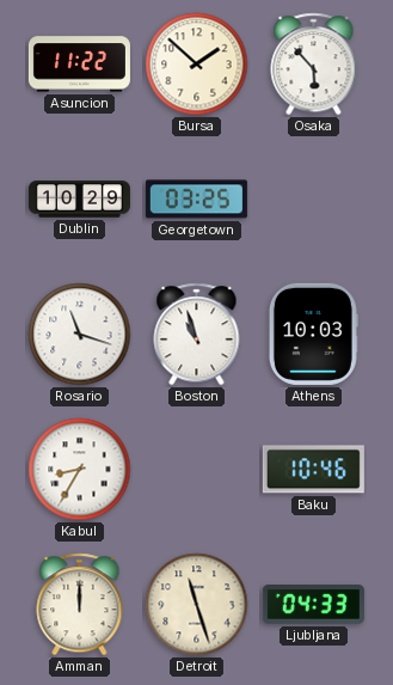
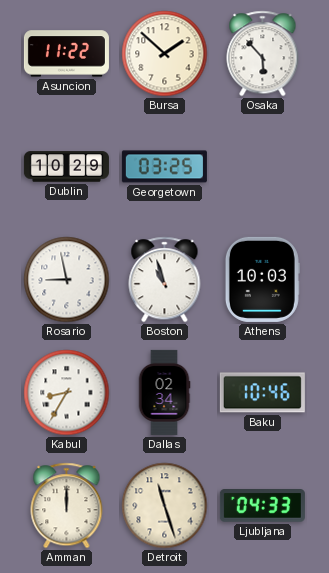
Rosario: 11:18 -> 8:58 (67, 280)
Dallas: none -> 02:34 (164, 392)
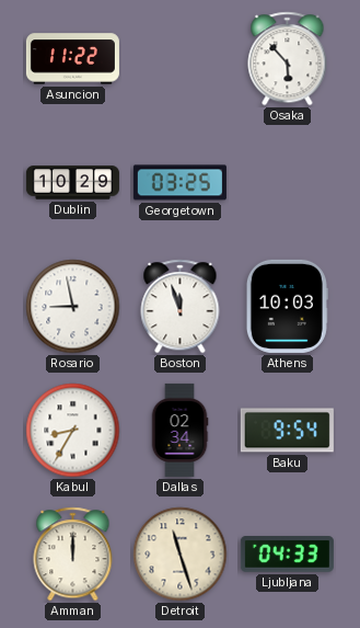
Bursa: 1:52 -> none (165, 54)
Boston: 10:57 -> 11:57 (181, 307)
Baku: 10:46 -> 9:54 (287, 431)
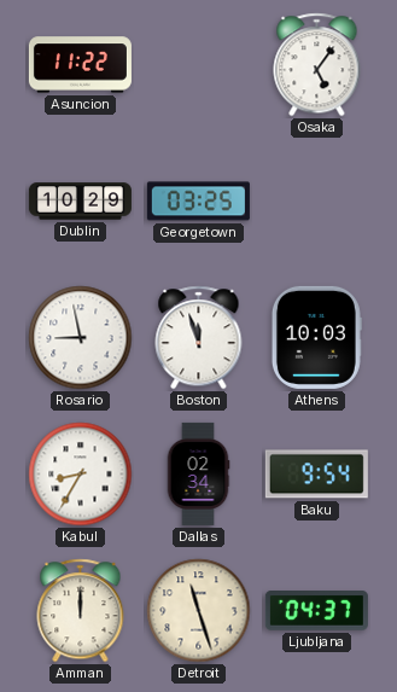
Osaka: 5:53 -> 5:06 (317, 65)
Ljubljana: 04:33 -> 04:37 (316, 611)
